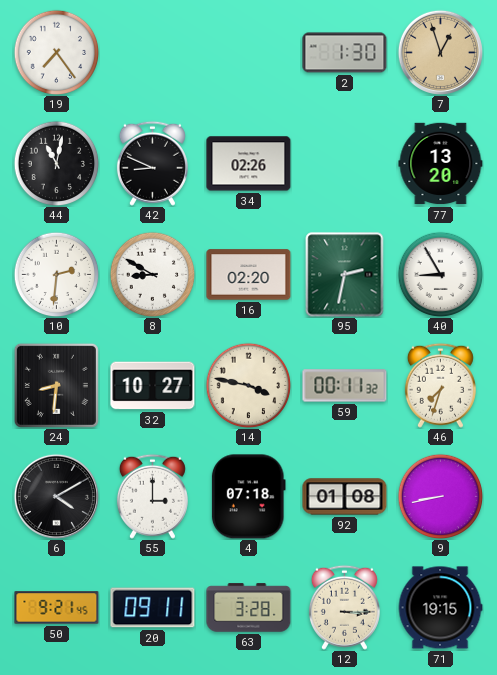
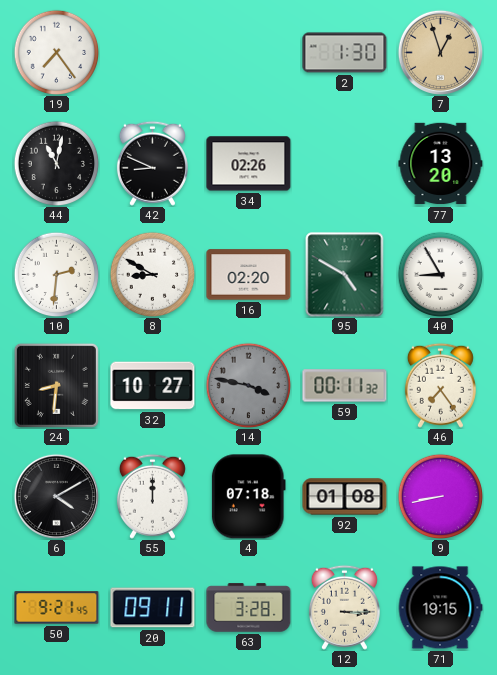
95: 2:32 -> 4:50 (345, 275)
14 dial: cream -> grey (248, 385)
46: 7:33 -> 7:24 (440, 385)
55: 3:00 -> 12:00 (152, 496)
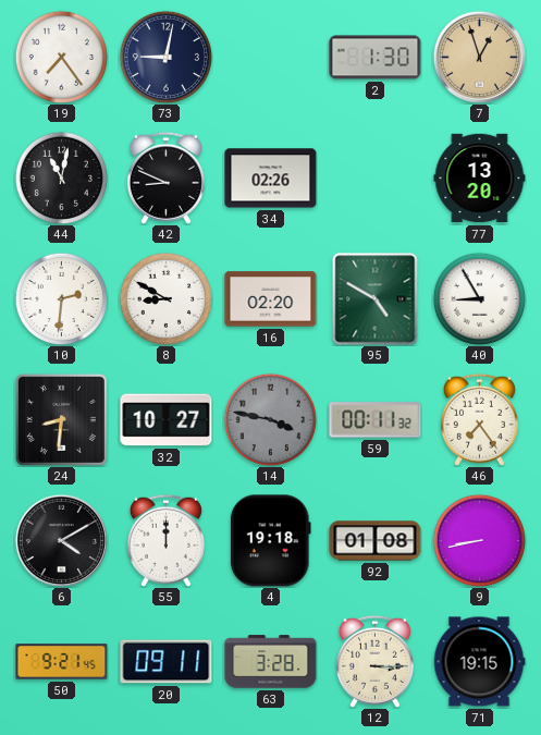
73: none -> 9:02 (165, 57)
4: 07:18 -> 19:18 (270, 541)
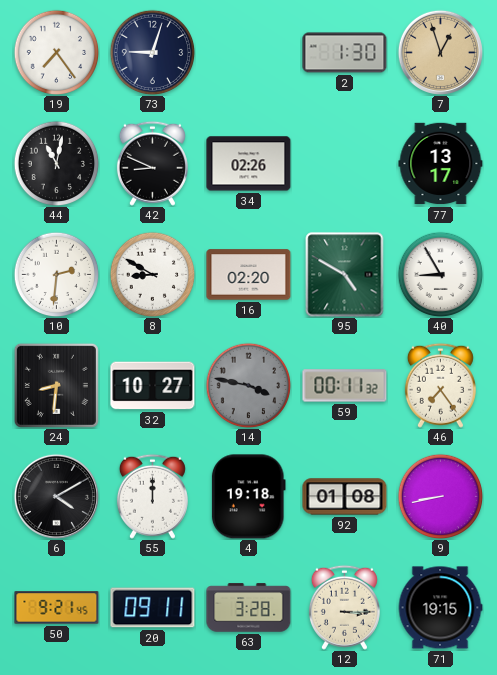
73: 9:02 -> 9:03 (152, 52)
77: 13:20 -> 13:17 (441, 164)
